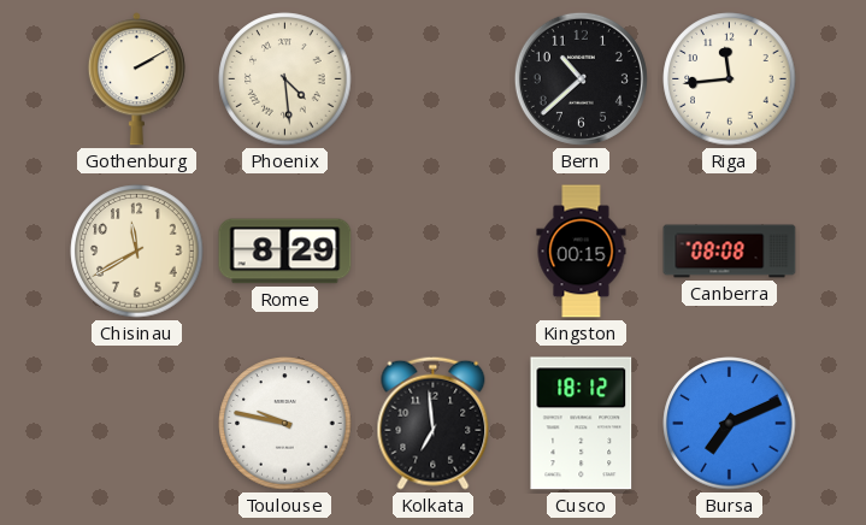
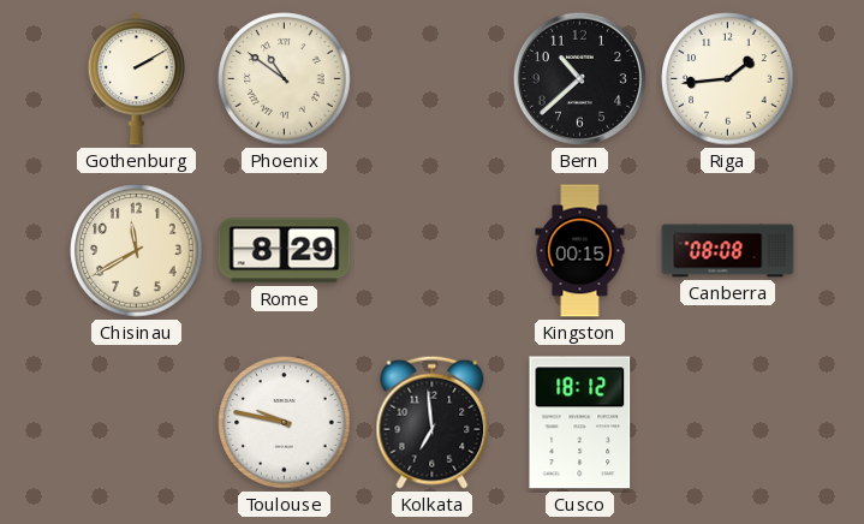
Phoenix: 4:29 -> 10:51 (285, 79)
Riga: 11:44 -> 1:44 (728, 79)
Bursa: 7:11 -> none (730, 424)
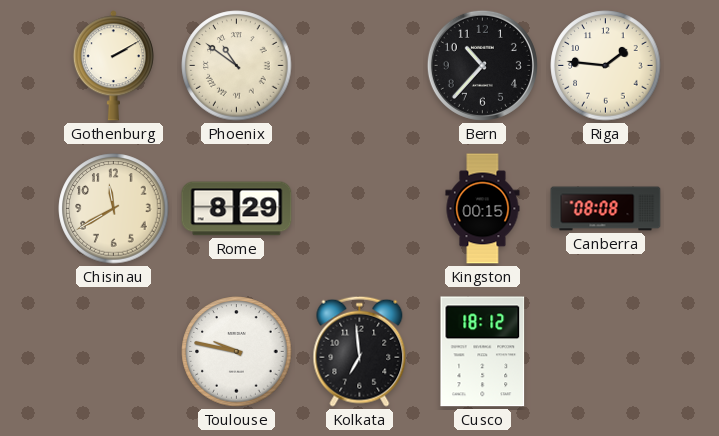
Bern: 10:38 -> 10:37 (482, 65)
Riga: 1:44 -> 1:46 (606, 66)
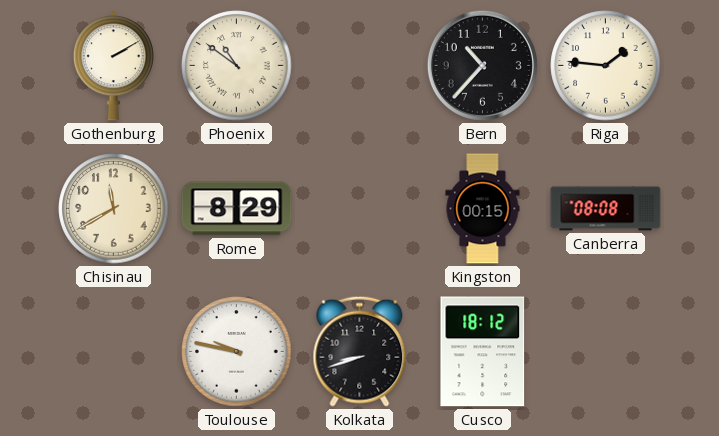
Kolkata: 6:59 -> 8:42 (360, 351)
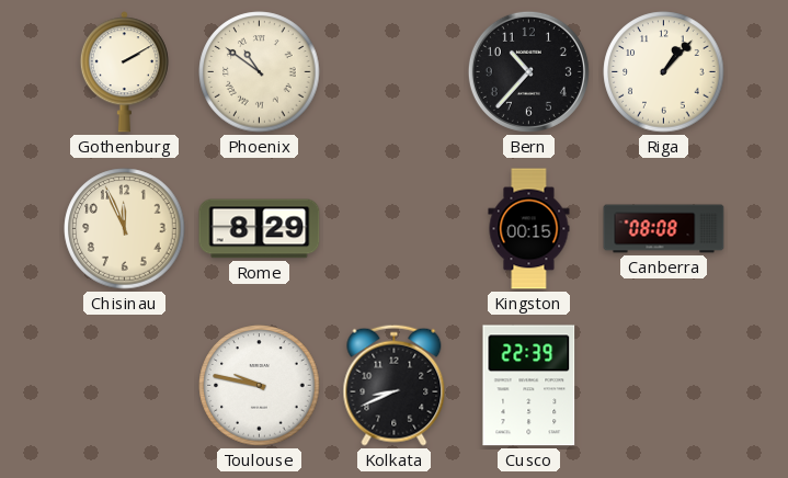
Riga: 1:46 -> 1:07 (664, 72)
Chisinau: 11:40 -> 11:56 (125, 229)
Kolkata: 8:42 -> 8:41 (395, 385)
Cusco: 18:12 -> 22:39 (529, 386)
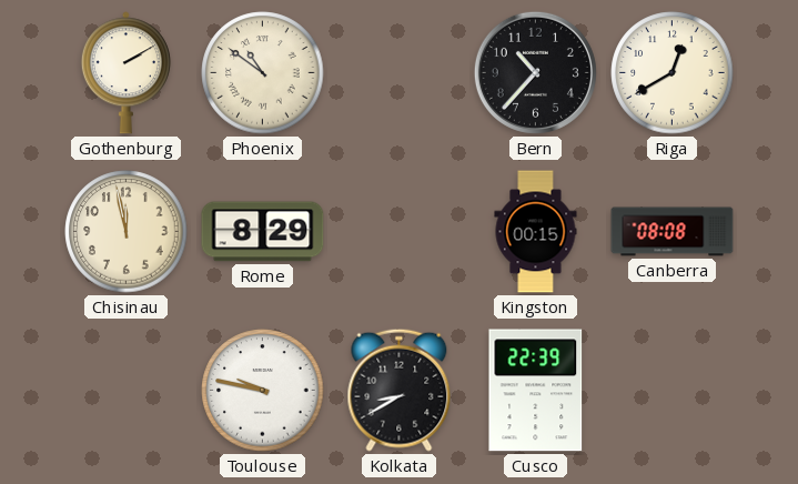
Riga: 1:07 -> 12:40 (673, 73)
Chisinau: 11:56 -> 11:58 (127, 232)
Kolkata: 8:41 -> 8:40 (400, 390)
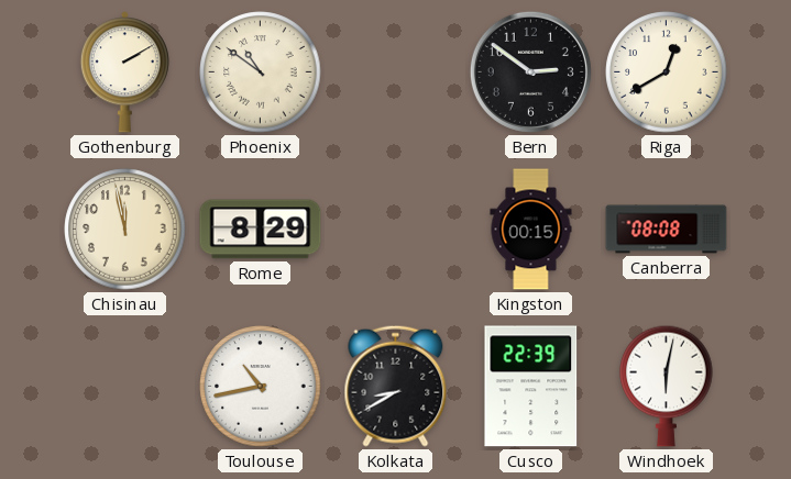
Bern: 10:37 -> 2:51 (530, 71)
Toulouse: 9:47 -> 10:43 (261, 387)
Windhoek: none -> 6:02 (667, 386)
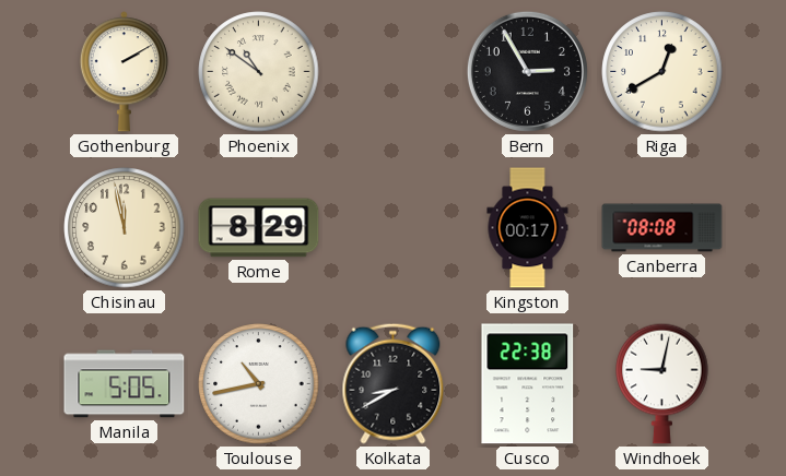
Bern: 2:51 -> 2:55 (527, 71)
Kingston: 00:15 -> 00:17 (528, 228)
Manila: none -> 5:05 (125, 384)
Cusco: 22:39 -> 22:38 (528, 384)
Windhoek: 6:02 -> 9:02 (662, 383)
